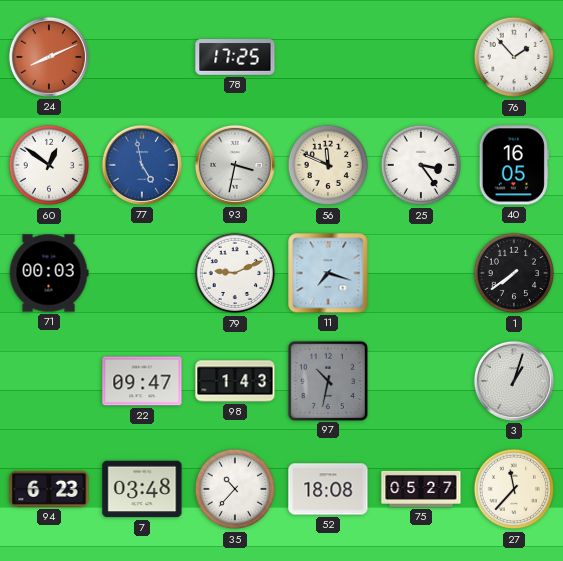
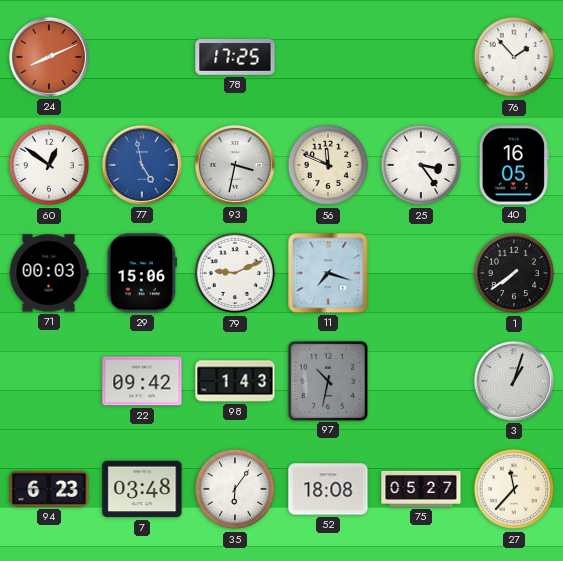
29: none -> 15:06 (142, 273)
22: 09:47 -> 09:42 (142, 381)
35: 10:37 -> 6:06 (235, 489)
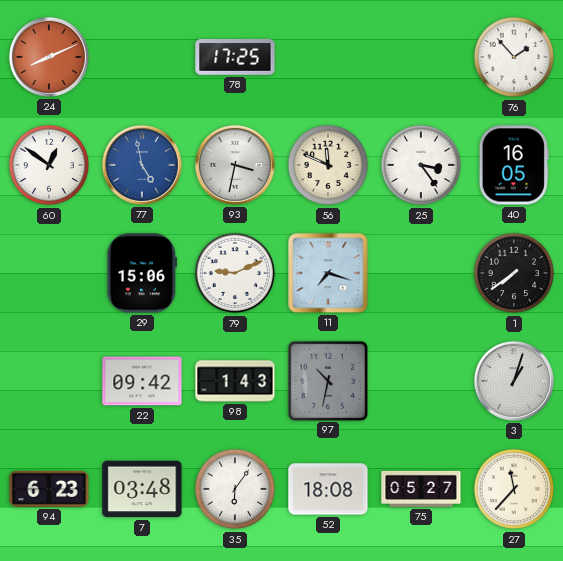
71: 00:03 -> none (49, 273)
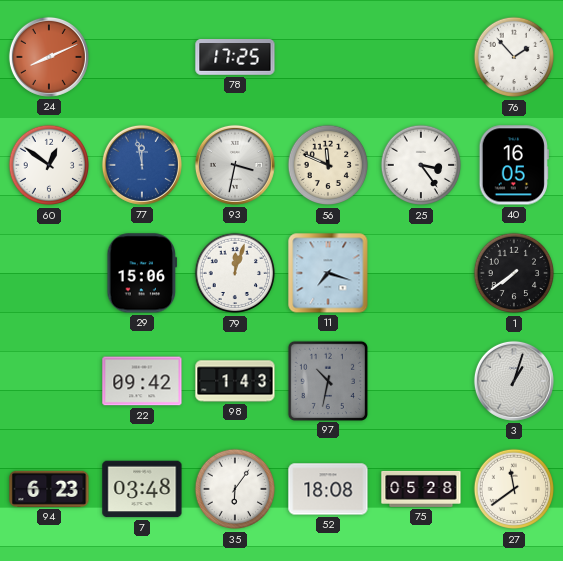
77: 4:58 -> 11:58 (142, 165)
79: 9:11 -> 12:03 (235, 273)
75: 05:27 -> 05:28 (421, 489)
27: 11:37 -> 11:39 (514, 489)
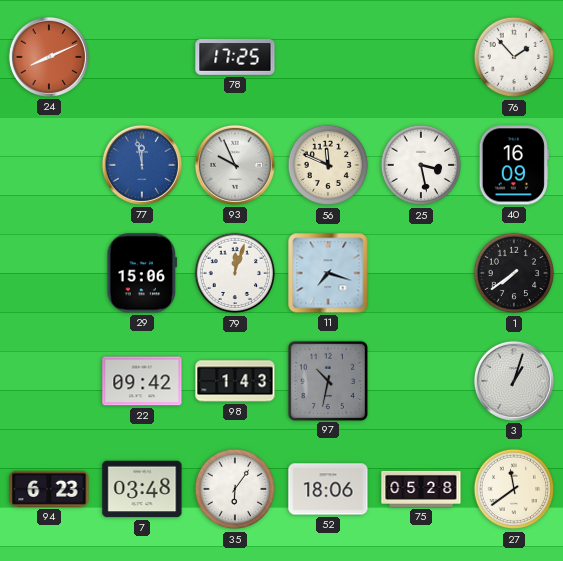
60: 12:51 -> none (49, 165)
93: 3:32 -> 9:56 (235, 165)
25: 3:24 -> 3:28 (421, 165)
40: 16:05 -> 16:09 (514, 165)
52: 18:08 -> 18:06 (328, 489)
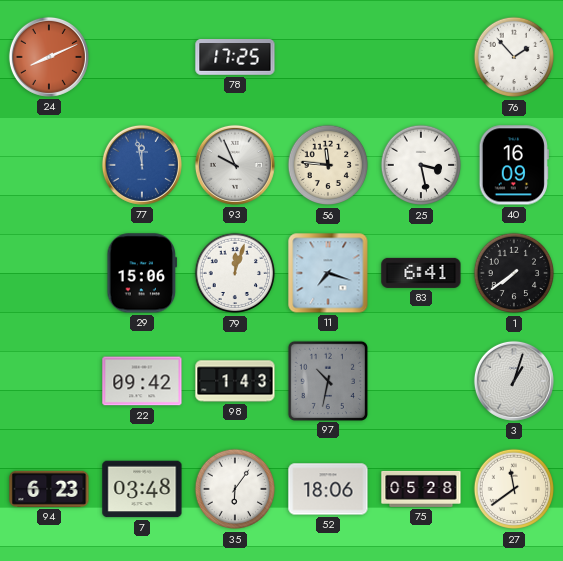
56: 11:49 -> 11:46 (328, 165)
83: none -> 6:41 (421, 273)
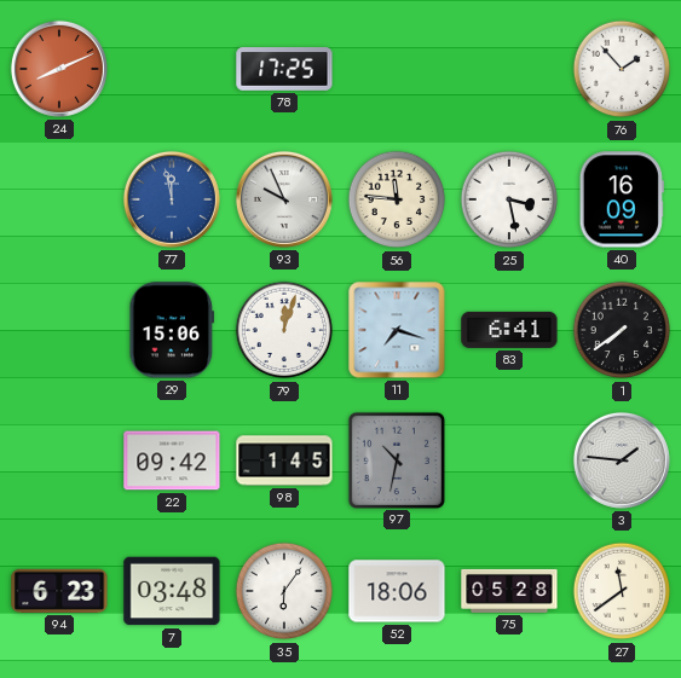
98: 1:43 -> 1:45 (284, 460)
3: 1:03 -> 1:46 (622, 460)
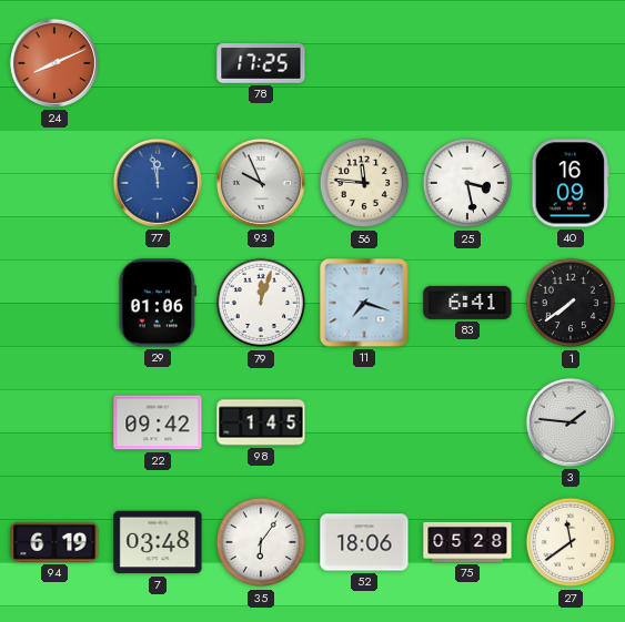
76: 1:53 -> none (622, 69)
29: 15:06 -> 01:06 (158, 303)
97: 10:32 -> none (396, 459)
94: 6:23 -> 6:19 (54, 542)
